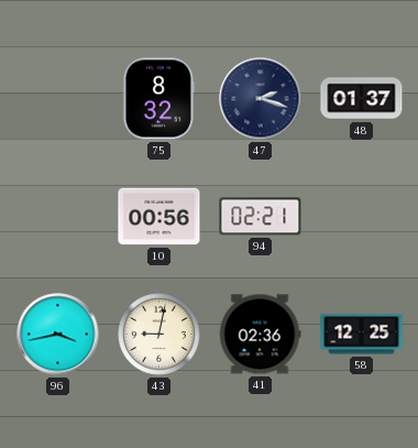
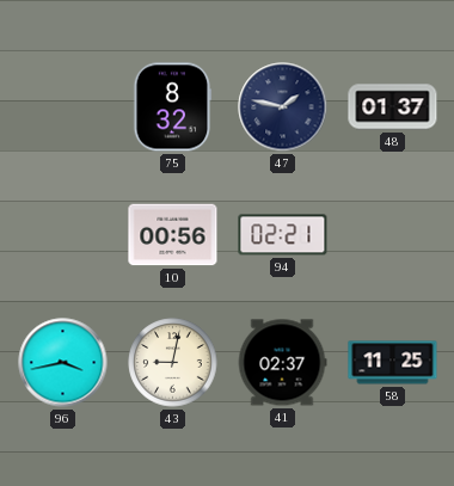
47: 2:18 -> 1:47 (283, 107)
41: 02:36 -> 02:37 (282, 363)
58: 12:25 -> 11:25 (393, 363)
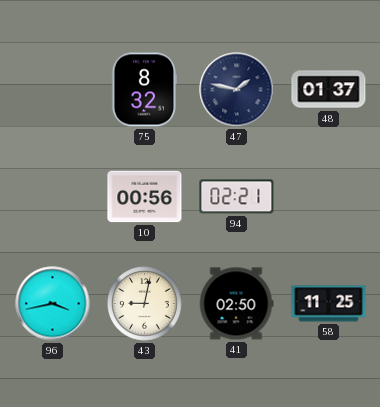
41: 02:37 -> 02:50 (236, 304)
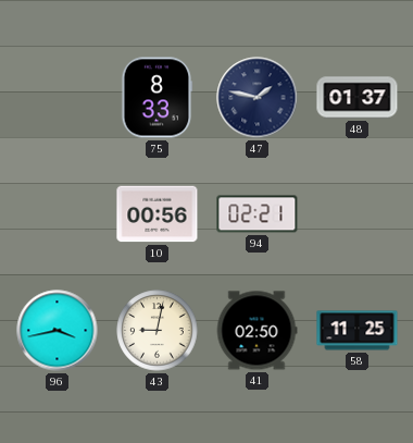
75: 8:32 -> 8:33 (158, 98)
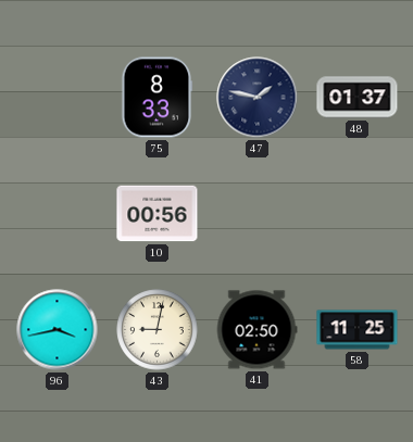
94: 02:21 -> none (258, 214)
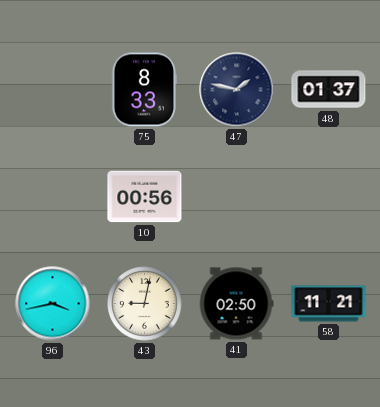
58: 11:25 -> 11:21 (329, 304)
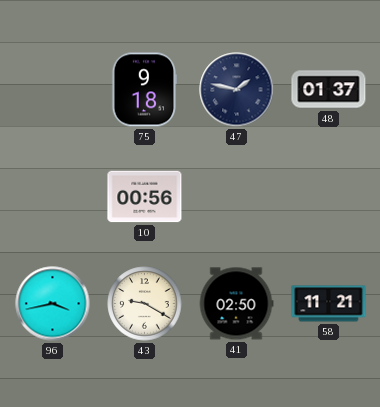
75: 8:33 -> 9:18 (145, 90)
43: 9:02 -> 9:20 (145, 304)
